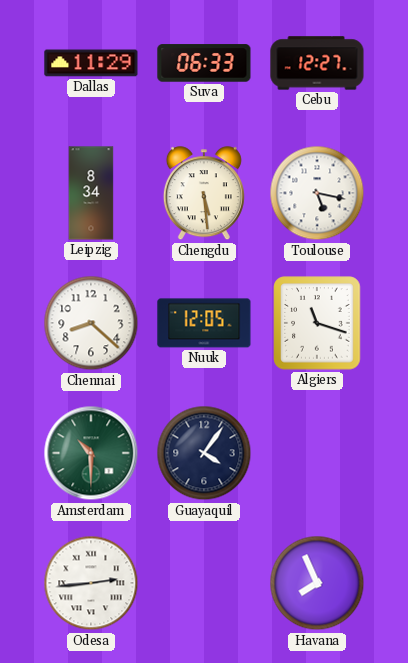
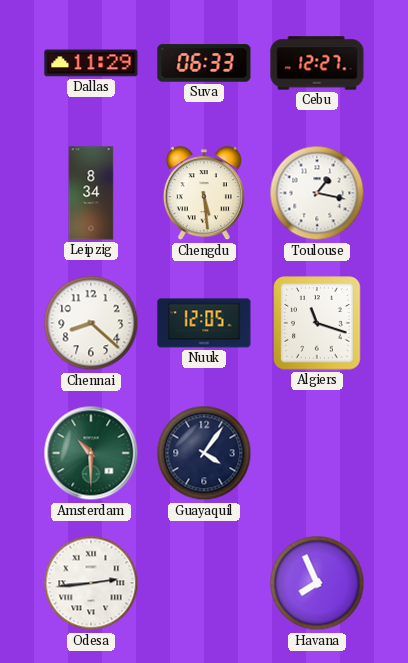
Toulouse: 5:17 -> 1:17 (317, 193)
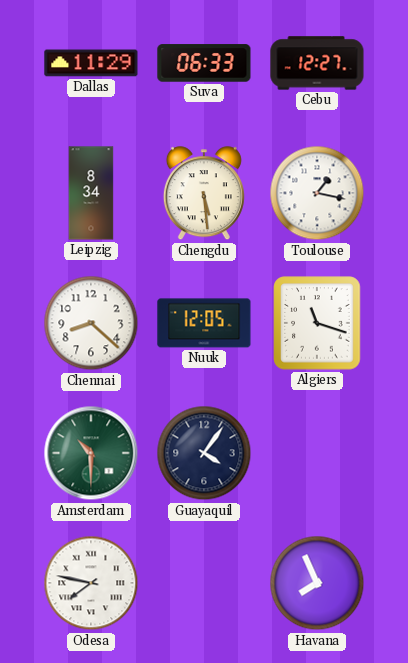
Odesa: 2:44 -> 7:47 (91, 583)
